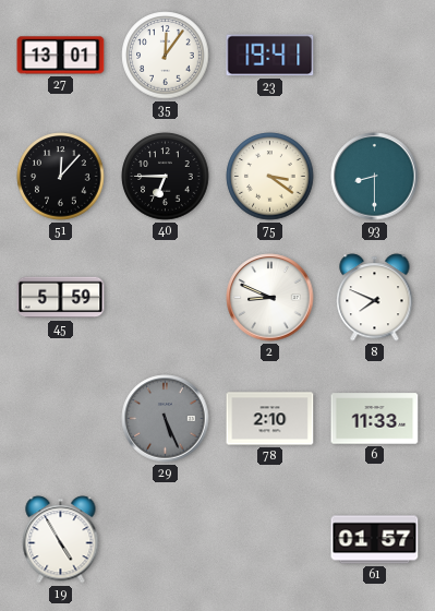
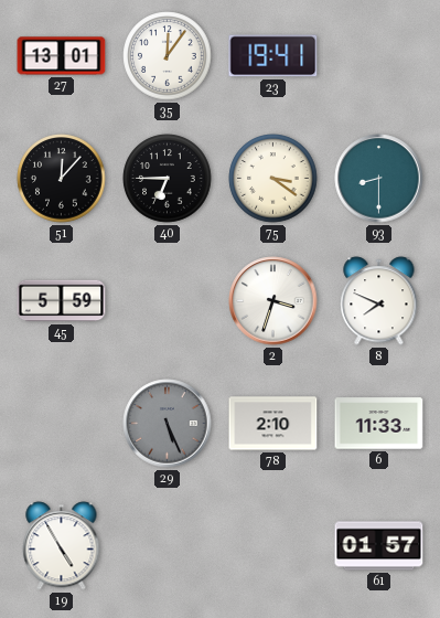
2: 8:49 -> 3:33 (273, 301)
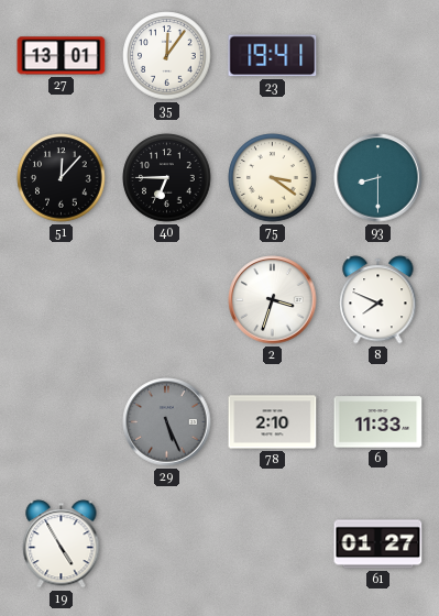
45: 5:59 -> none (62, 301)
61: 01:57 -> 01:27 (378, 544)
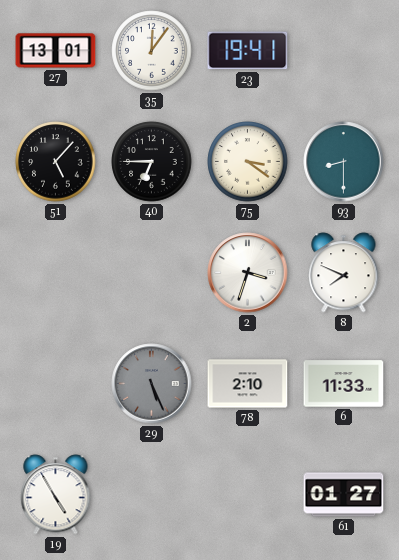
51: 12:07 -> 5:07 (56, 162)
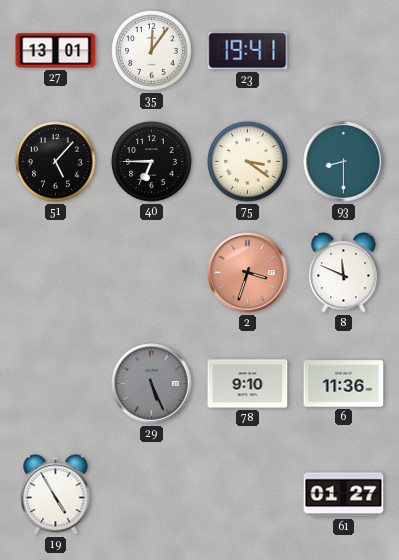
2 dial: white -> salmon (248, 273)
8: 7:49 -> 11:49 (344, 273)
78: 2:10 -> 9:10 (248, 384)
6: 11:33 -> 11:36 (344, 384)
